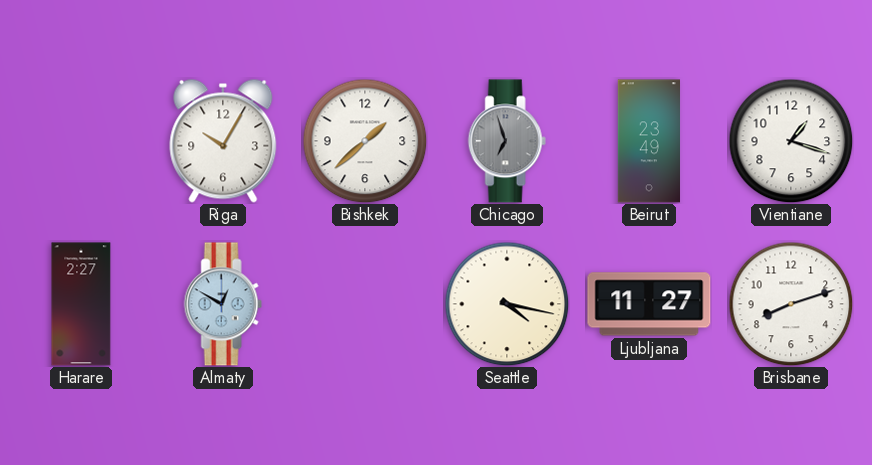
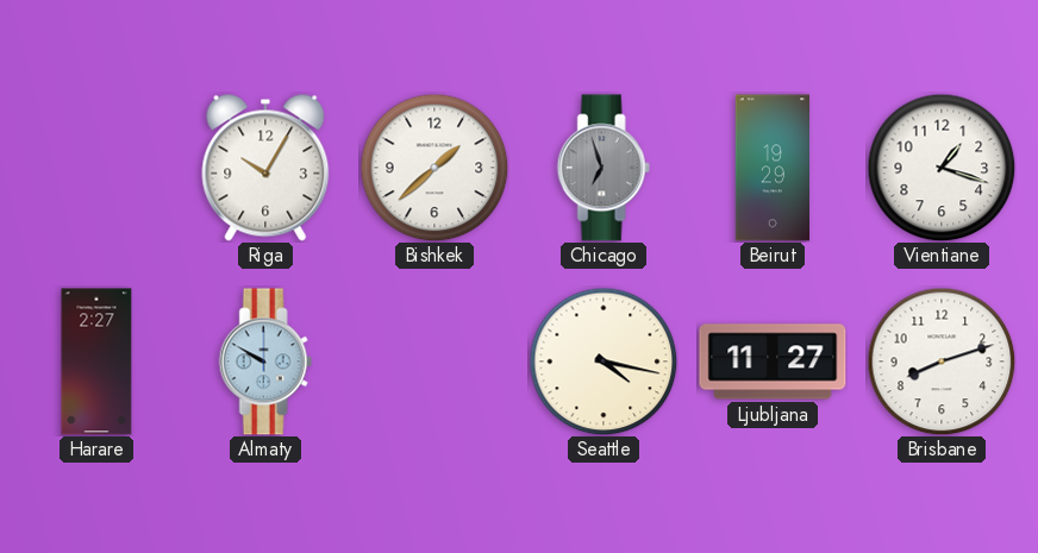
Beirut: 23:49 -> 19:29 (771, 168)
Almaty: 12:50 -> 9:50 (265, 362)
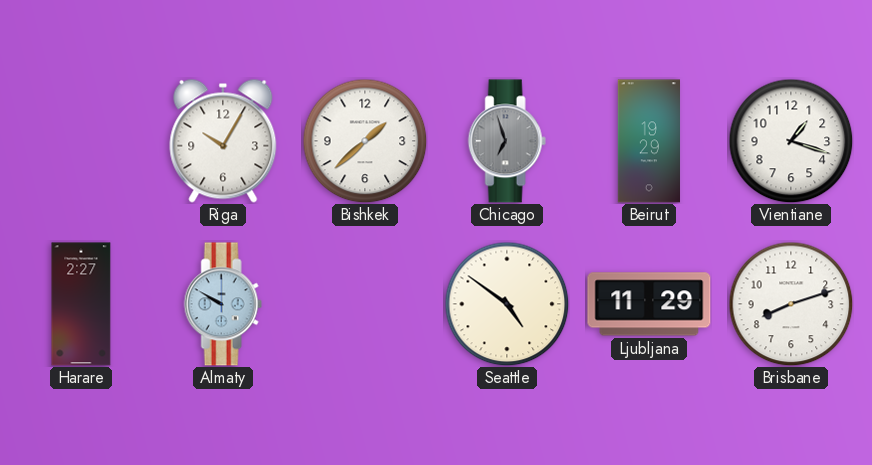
Seattle: 4:17 -> 4:51 (507, 304)
Ljubljana: 11:27 -> 11:29 (649, 304)
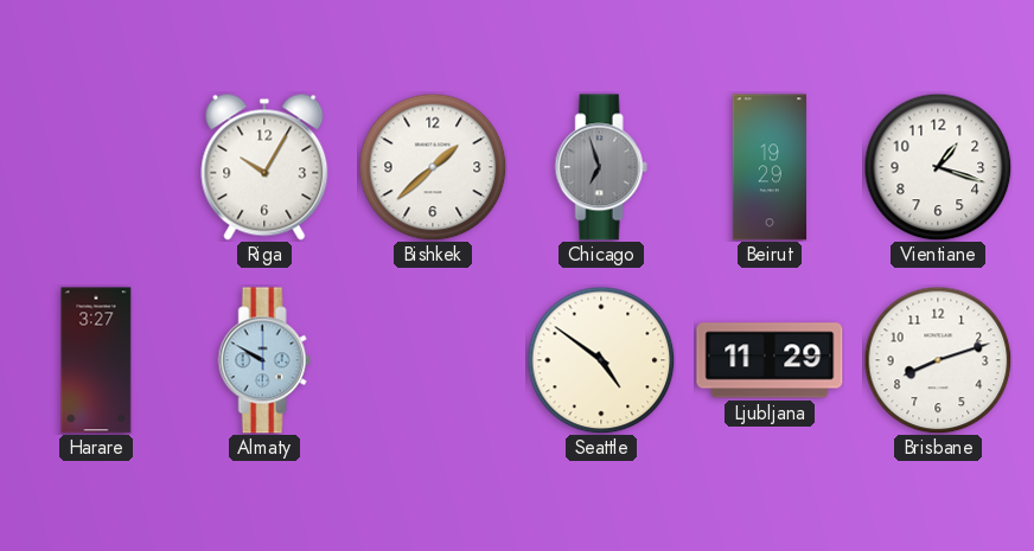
Harare: 2:27 -> 3:27 (96, 360)
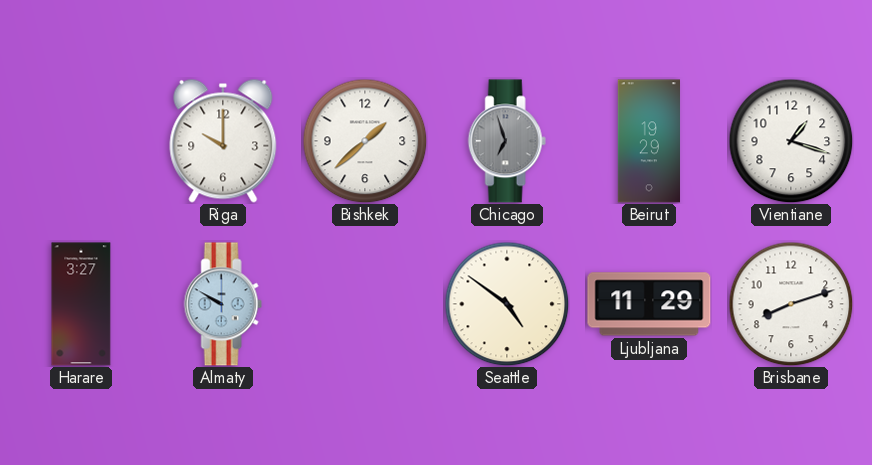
Riga: 10:05 -> 10:00 (223, 141)
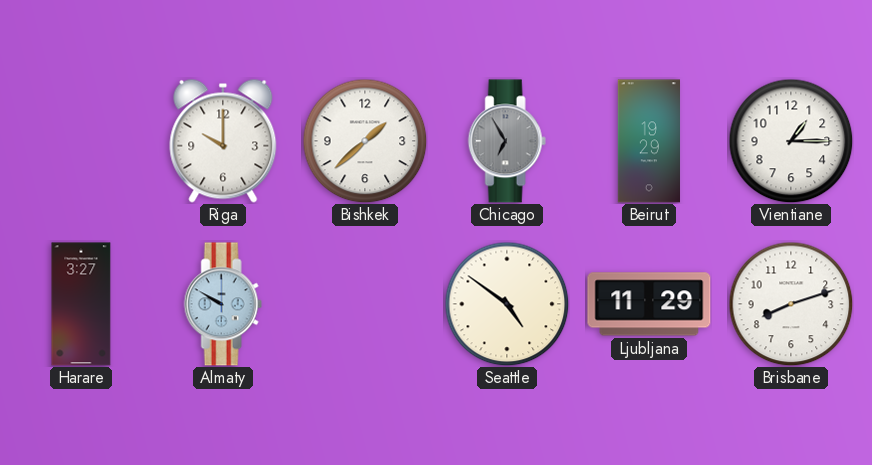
Chicago: 6:57 -> 6:55 (507, 141)
Vientiane: 1:18 -> 1:15 (791, 141)
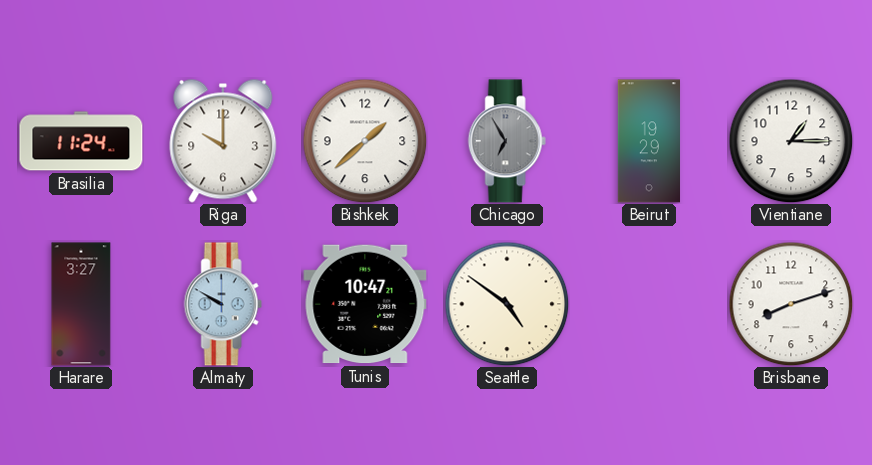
Brasilia: none -> 11:24 (81, 141)
Tunis: none -> 10:47 (365, 304)
Ljubljana: 11:29 -> none (649, 304)
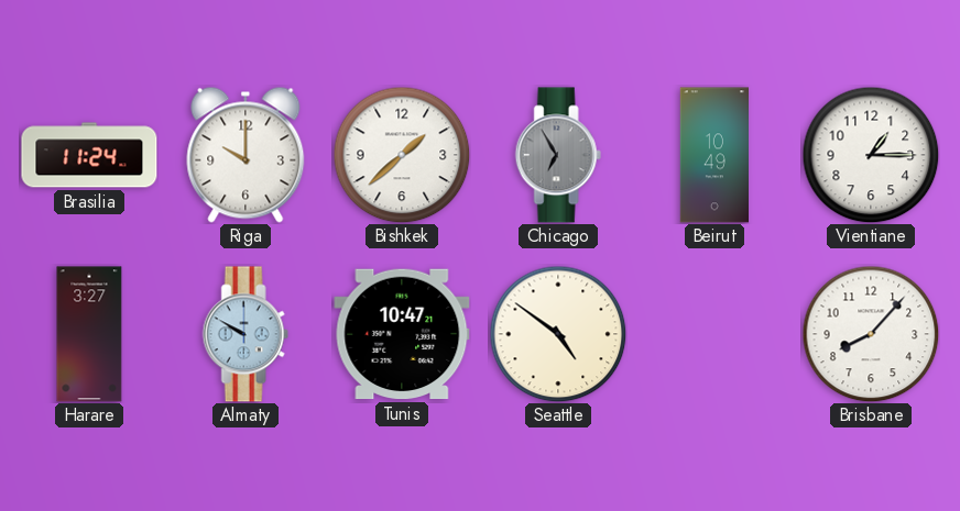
Beirut: 19:29 -> 10:49 (713, 155)
Brisbane: 8:12 -> 8:07 (871, 334)
